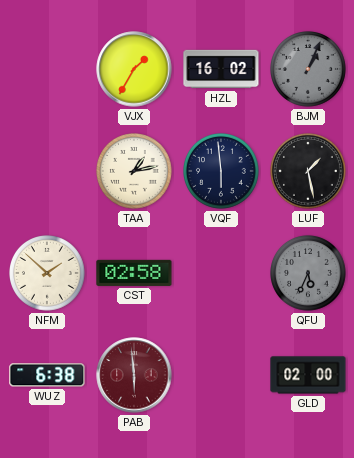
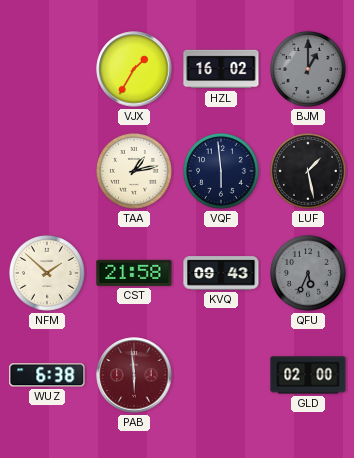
BJM: 1:04 -> 1:00 (309, 70)
CST: 02:58 -> 21:58 (134, 273)
KVQ: none -> 09:43 (221, 273)
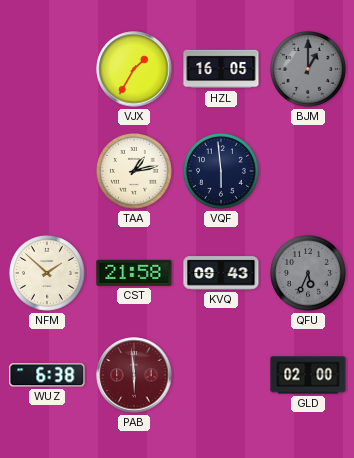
HZL: 16:02 -> 16:05 (221, 69)
LUF: 1:28 -> none (309, 172)
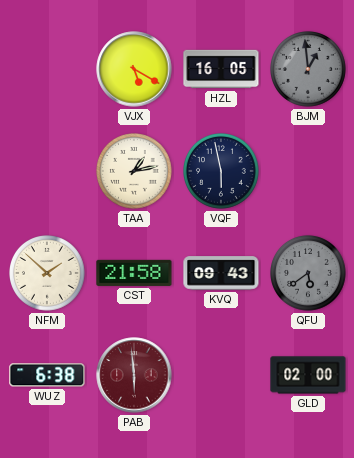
VJX: 1:35 -> 5:20 (134, 69)
BJM: 1:00 -> 12:59 (309, 70)
VQF: 5:59 -> 5:58 (222, 172)
QFU: 5:34 -> 5:39 (309, 274)
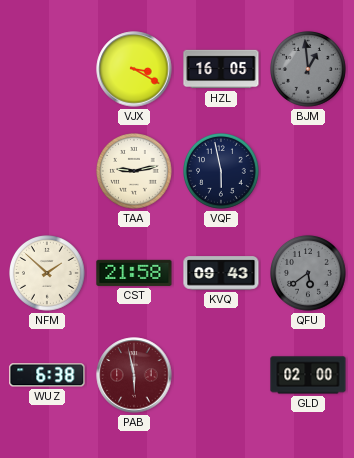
VJX: 5:20 -> 3:20 (134, 69)
TAA: 1:13 -> 9:13 (135, 172)
PAB: 5:59 -> 5:58 (134, 375)
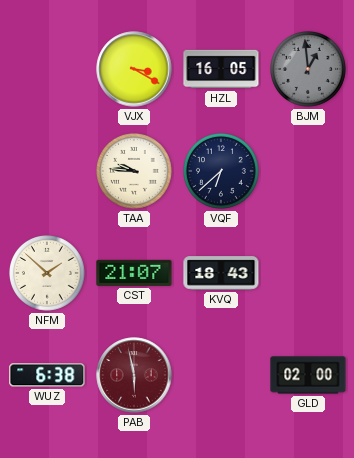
TAA: 9:13 -> 9:46 (135, 172)
VQF: 5:58 -> 6:38 (222, 172)
CST: 21:58 -> 21:07 (134, 273)
KVQ: 09:43 -> 18:43 (221, 273)
QFU: 5:39 -> none (309, 274)
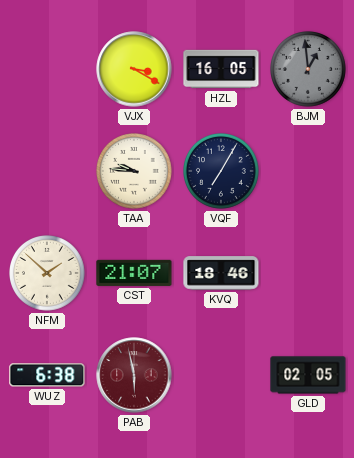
VQF: 6:38 -> 7:05 (222, 172)
KVQ: 18:43 -> 18:46 (221, 273)
GLD: 02:00 -> 02:05 (308, 375)
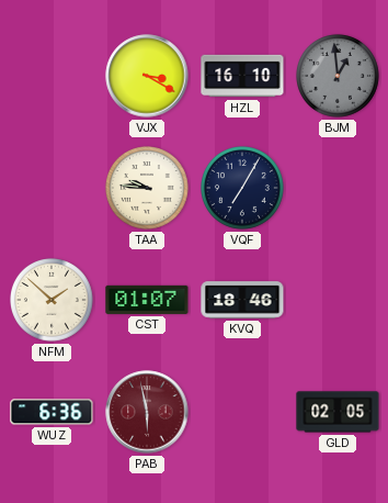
HZL: 16:05 -> 16:10 (242, 76)
CST: 21:07 -> 01:07 (147, 300)
WUZ: 6:38 -> 6:36 (52, 412)
